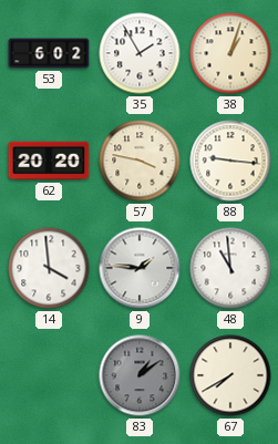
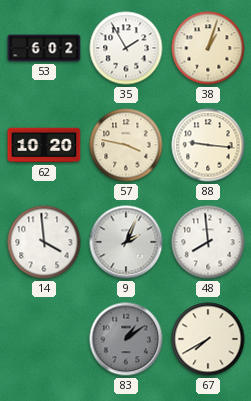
62: 20:20 -> 10:20 (44, 145)
9: 1:46 -> 2:04 (126, 242)
48: 10:59 -> 7:59 (208, 242)
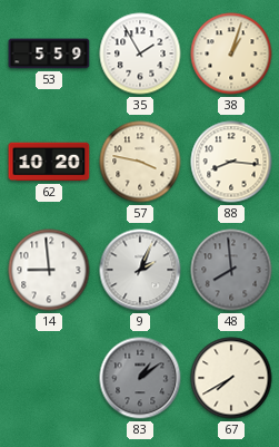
53: 6:02 -> 5:59 (49, 54)
88: 9:16 -> 8:16 (231, 162)
14: 3:59 -> 8:59 (49, 270)
48 dial: white -> grey (231, 270)
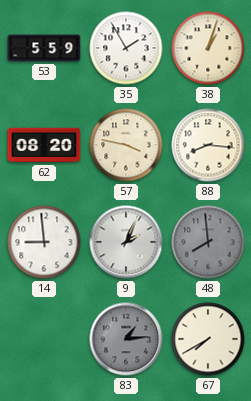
62: 10:20 -> 08:20 (44, 145)
83: 1:09 -> 1:14 (126, 339)
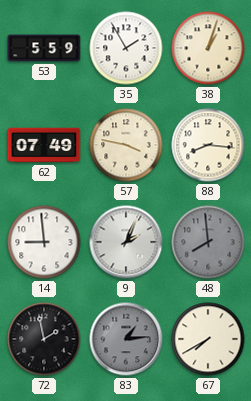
62: 08:20 -> 07:49 (44, 145)
72: none -> 1:58 (44, 339)
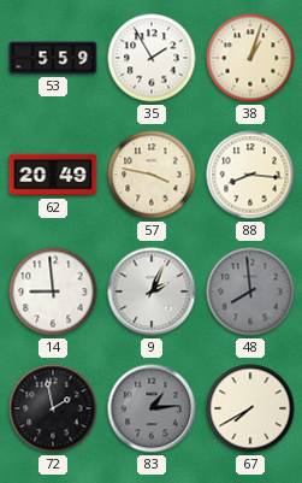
62: 07:49 -> 20:49 (53, 175)
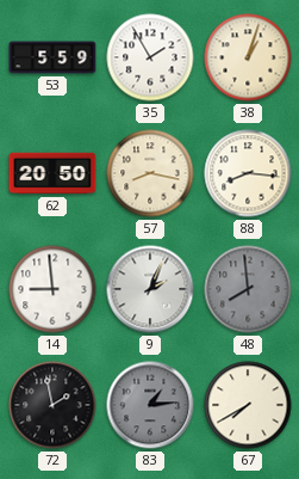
62: 20:49 -> 20:50 (52, 173)
57: 3:47 -> 8:17 (150, 173)
